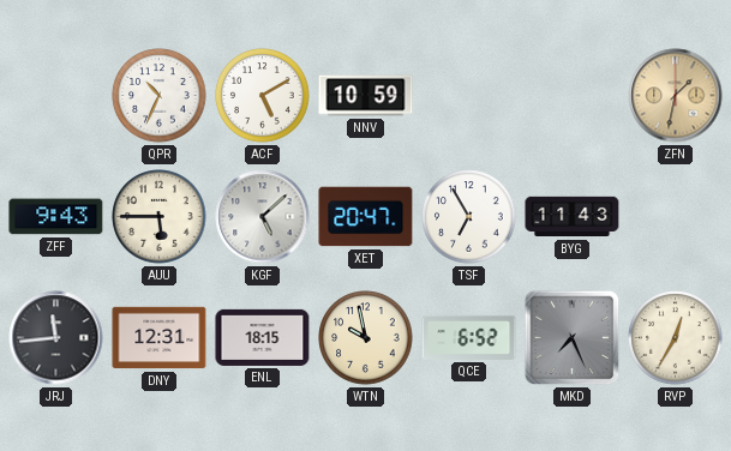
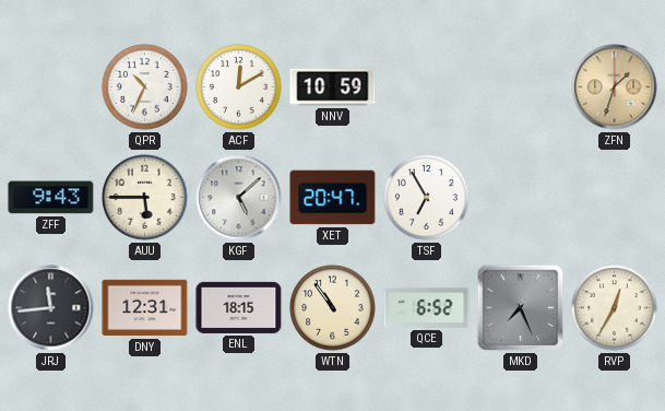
ACF: 5:10 -> 12:10 (239, 87)
ZFN: 1:32 -> 1:33 (615, 87)
BYG: 11:43 -> none (573, 217)
WTN: 9:58 -> 10:54 (333, 308)
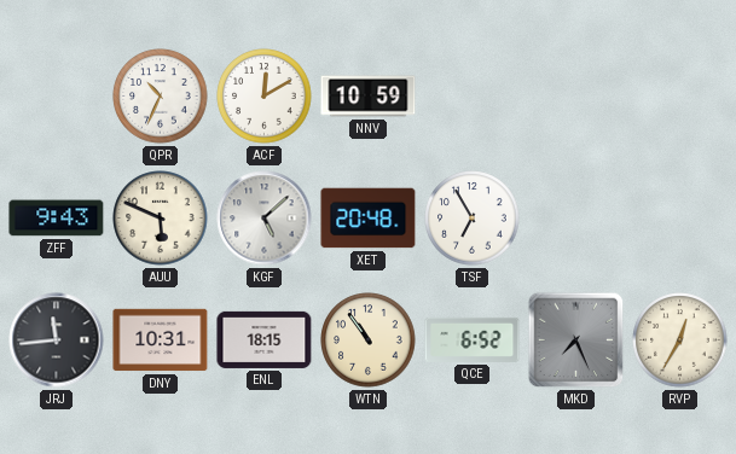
ZFN: 1:33 -> none (615, 87)
AUU: 5:45 -> 5:49 (161, 219)
XET: 20:47 -> 20:48 (369, 219)
DNY: 12:31 -> 10:31 (161, 340)
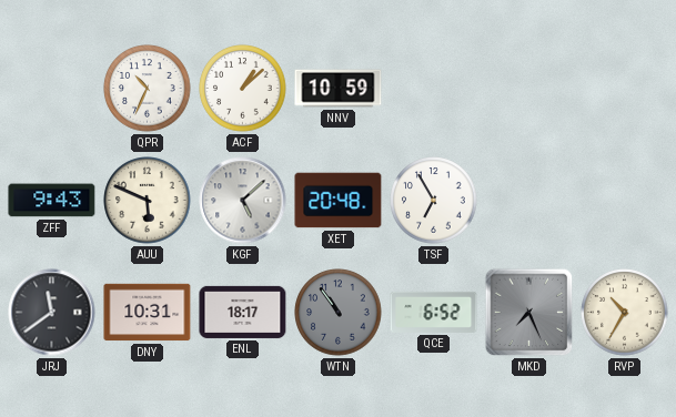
ACF: 12:10 -> 1:08 (243, 89)
JRJ: 11:44 -> 11:39 (52, 313)
ENL: 18:15 -> 18:17 (243, 312)
WTN dial: cream -> grey (339, 313)
RVP: 12:35 -> 10:35 (625, 313)
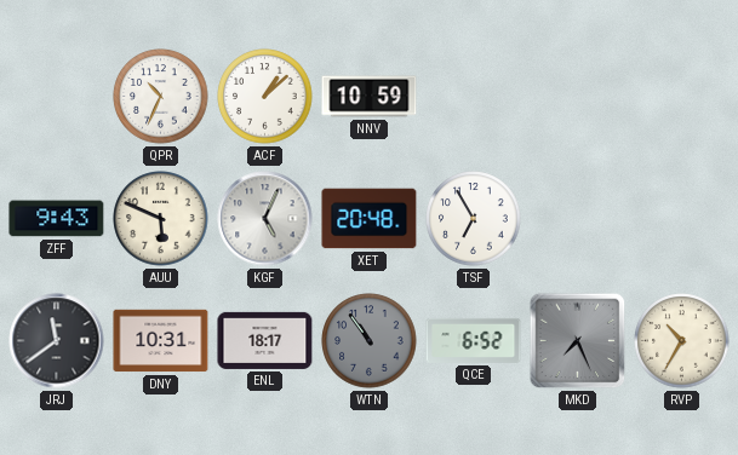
KGF: 5:08 -> 5:04 (265, 219)
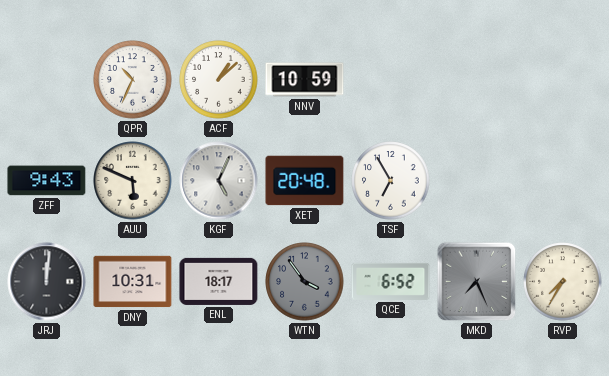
JRJ: 11:39 -> 12:01 (47, 282)
WTN: 10:54 -> 3:54 (305, 282)
RVP: 10:35 -> 7:35 (563, 282)
